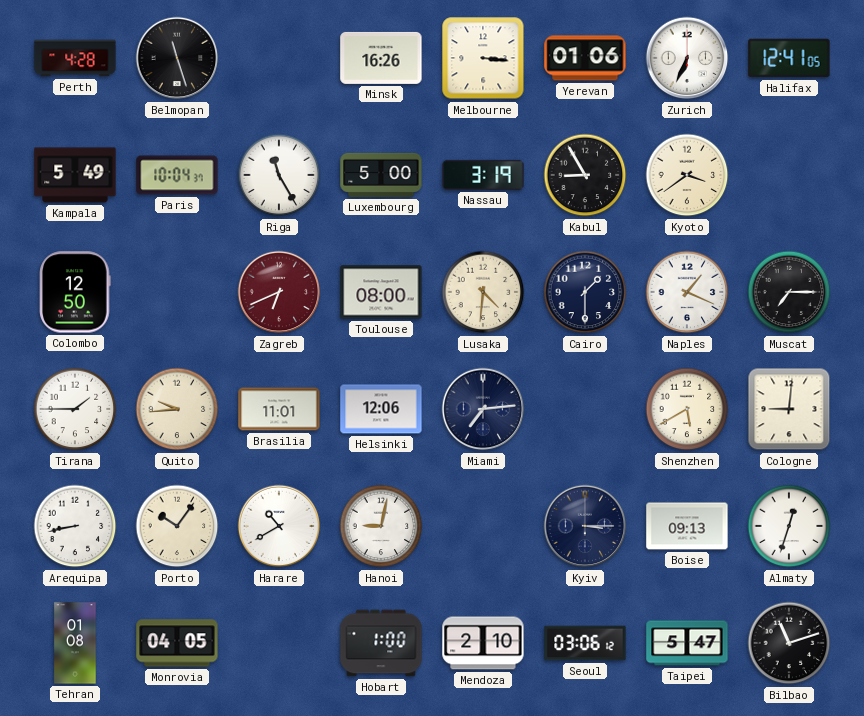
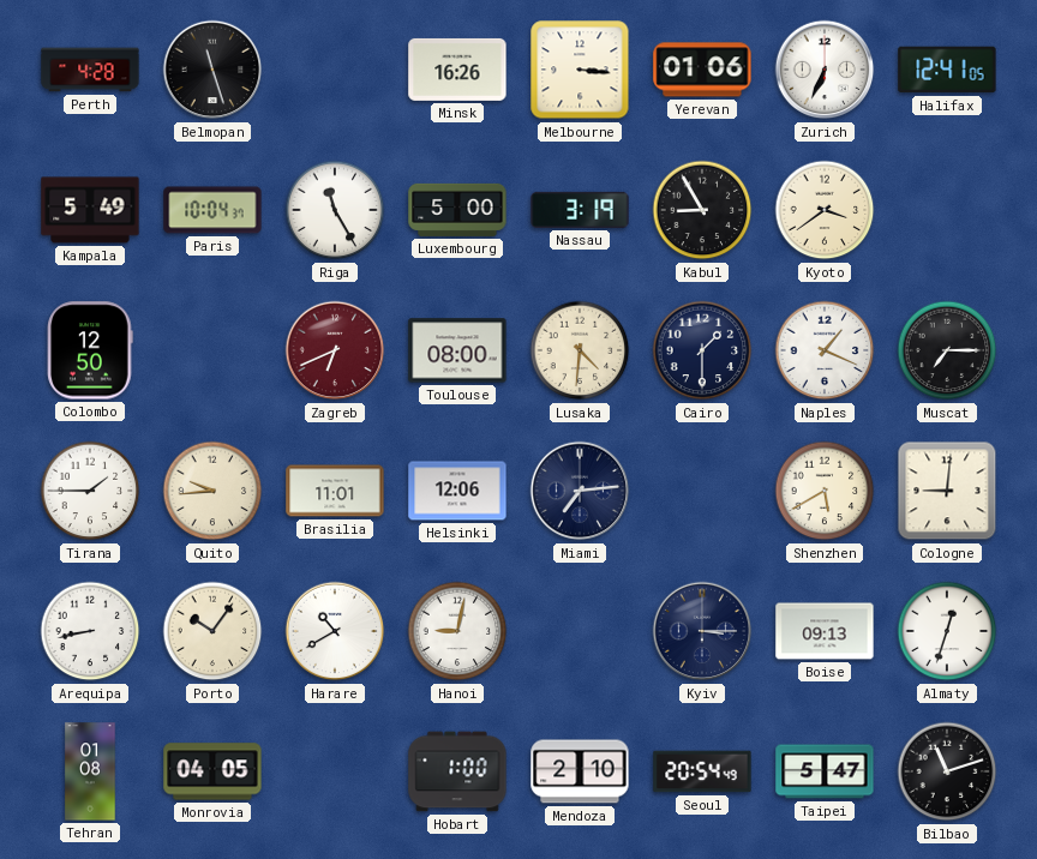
Seoul: 03:06 -> 20:54 (702, 771)
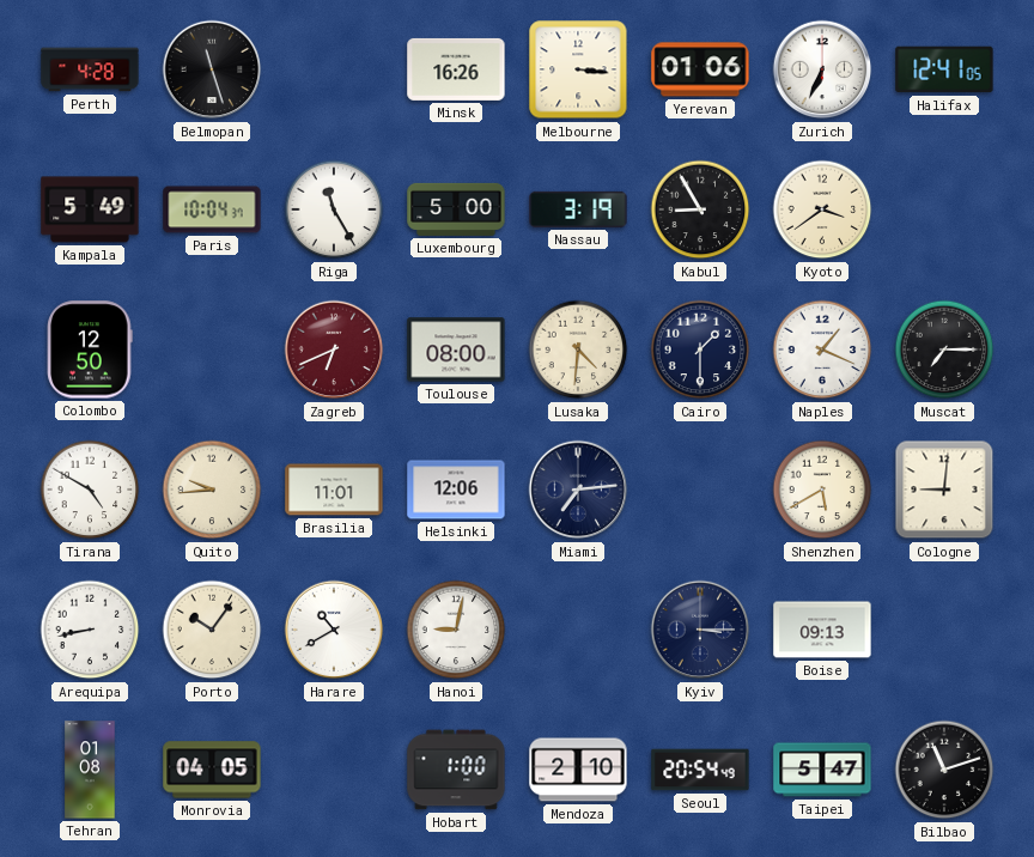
Tirana: 1:45 -> 4:50 (90, 490)
Almaty: 12:33 -> none (947, 631)
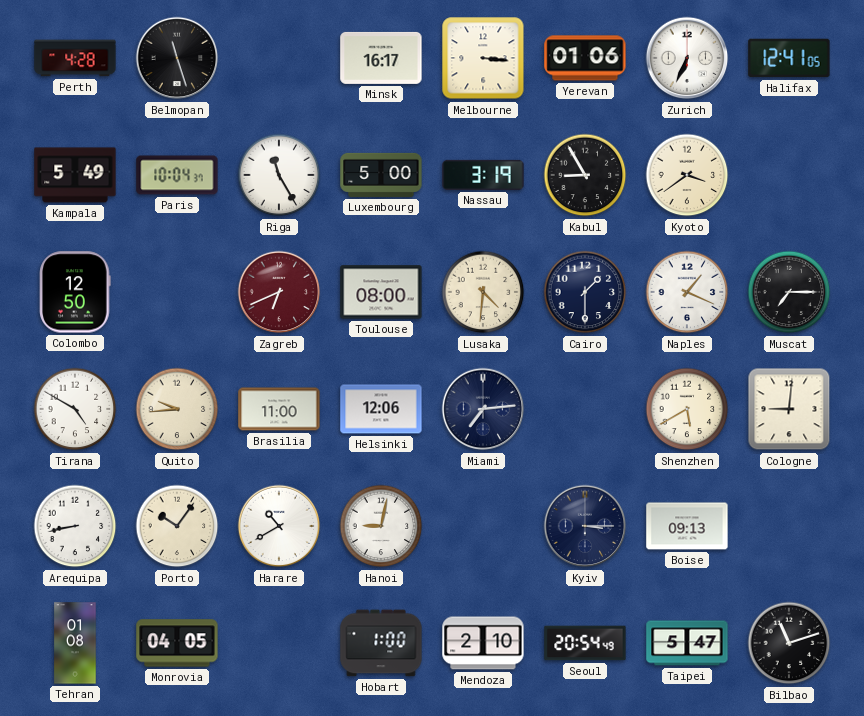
Minsk: 16:26 -> 16:17 (381, 58)
Brasilia: 11:01 -> 11:00 (279, 409)
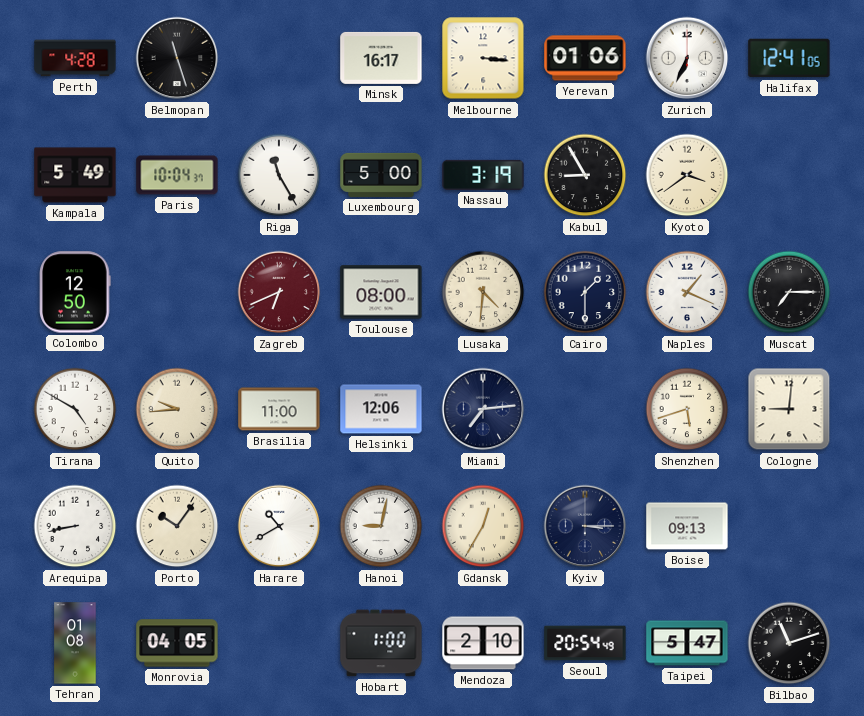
Shenzhen: 5:40 -> 5:42 (687, 409)
Gdansk: none -> 12:35 (483, 526)
